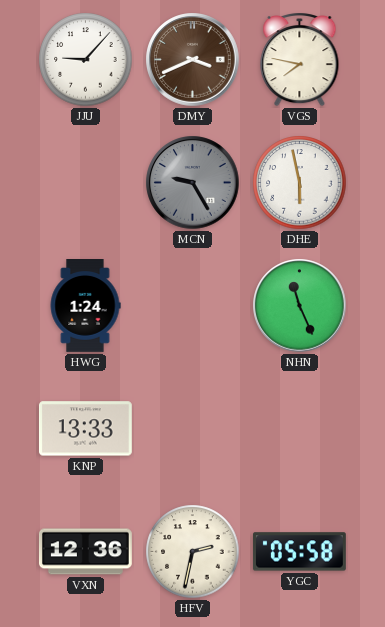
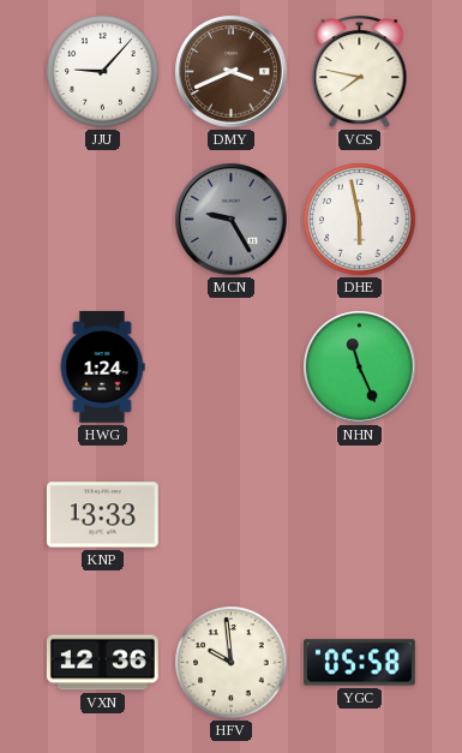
HFV: 2:32 -> 9:59 (232, 663)
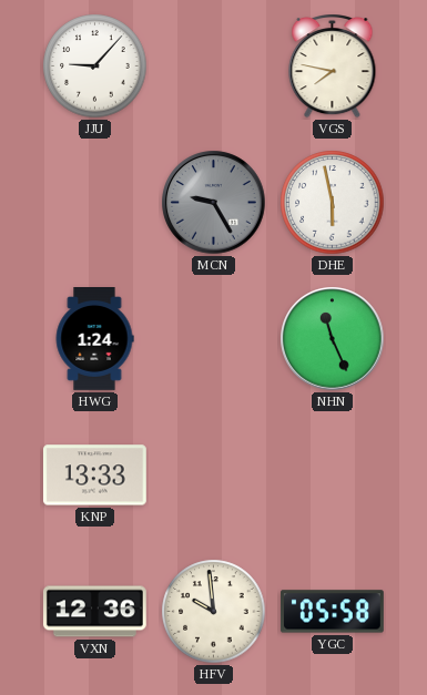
DMY: 3:41 -> none (232, 72)
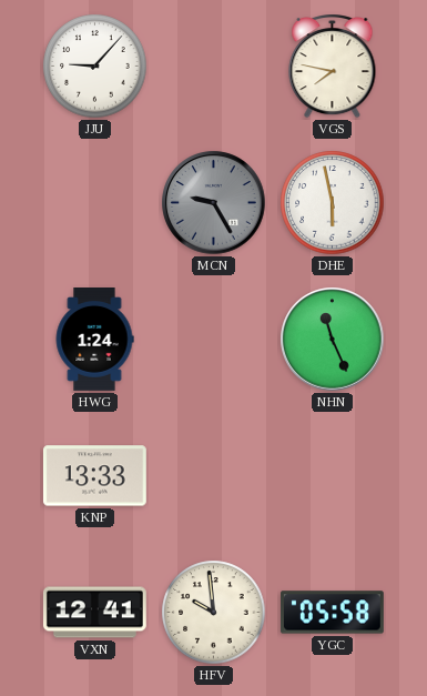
VXN: 12:36 -> 12:41 (94, 613)
